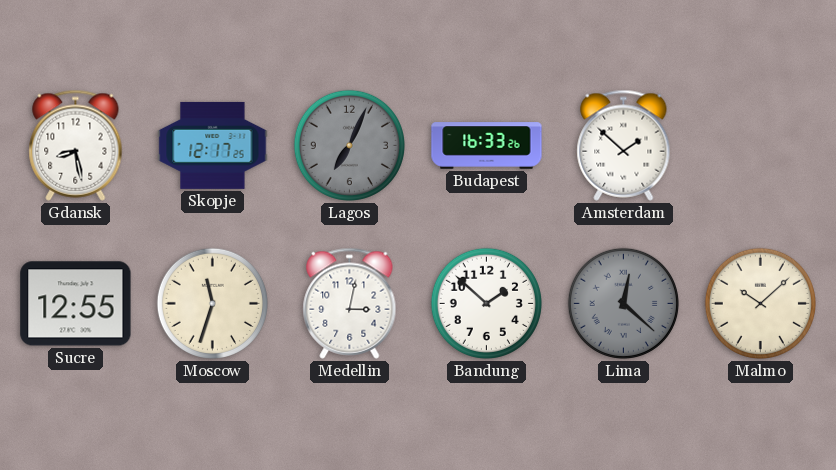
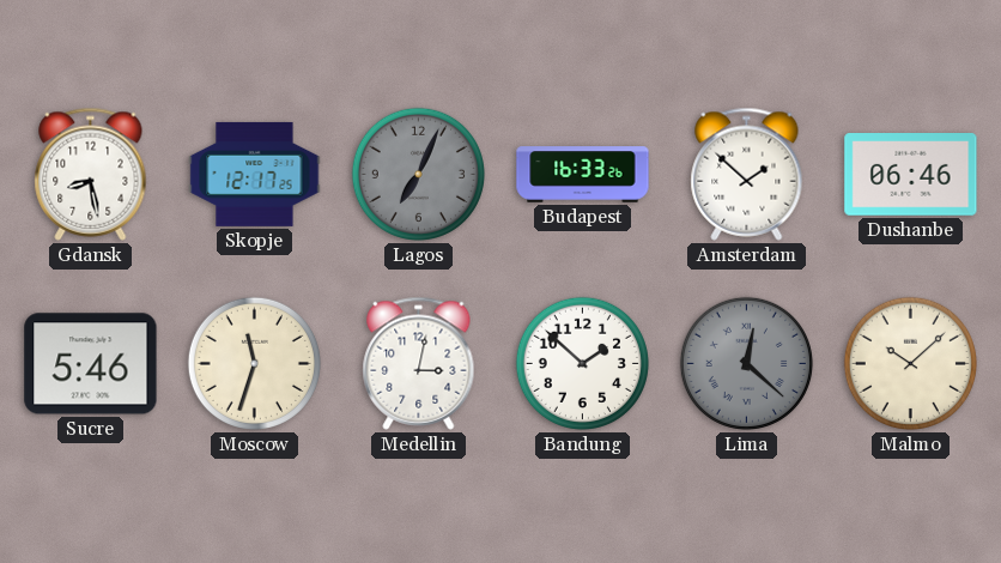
Dushanbe: none -> 06:46 (911, 175)
Sucre: 12:55 -> 5:46 (91, 364)
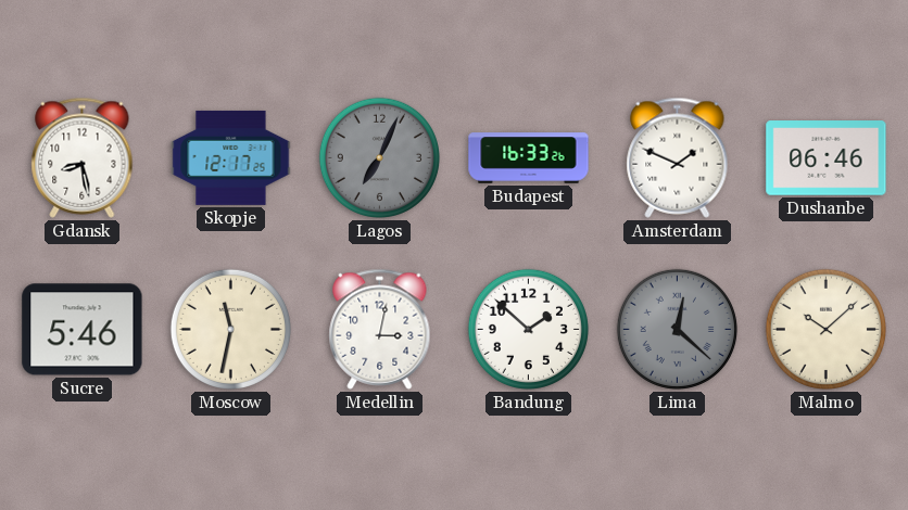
Amsterdam: 1:52 -> 1:49 (678, 157)
Moscow: 11:33 -> 11:32 (230, 329)
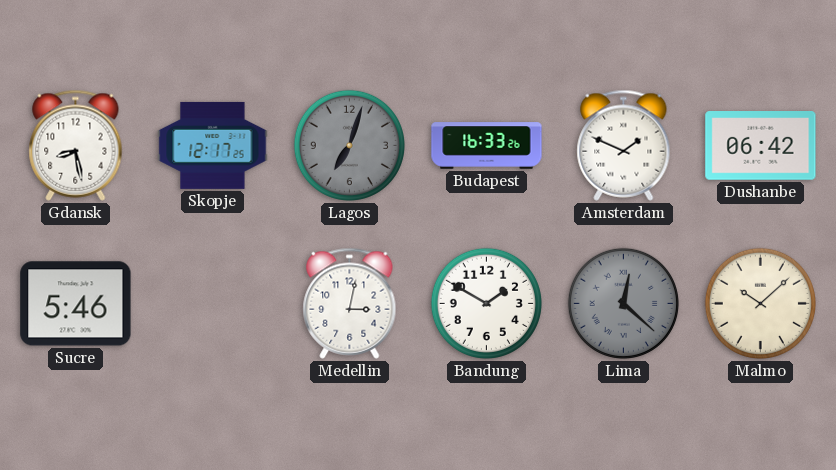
Lagos: 7:04 -> 7:03 (349, 145)
Dushanbe: 06:46 -> 06:42 (761, 146)
Moscow: 11:32 -> none (230, 329)
Bandung: 1:52 -> 1:50 (486, 303)
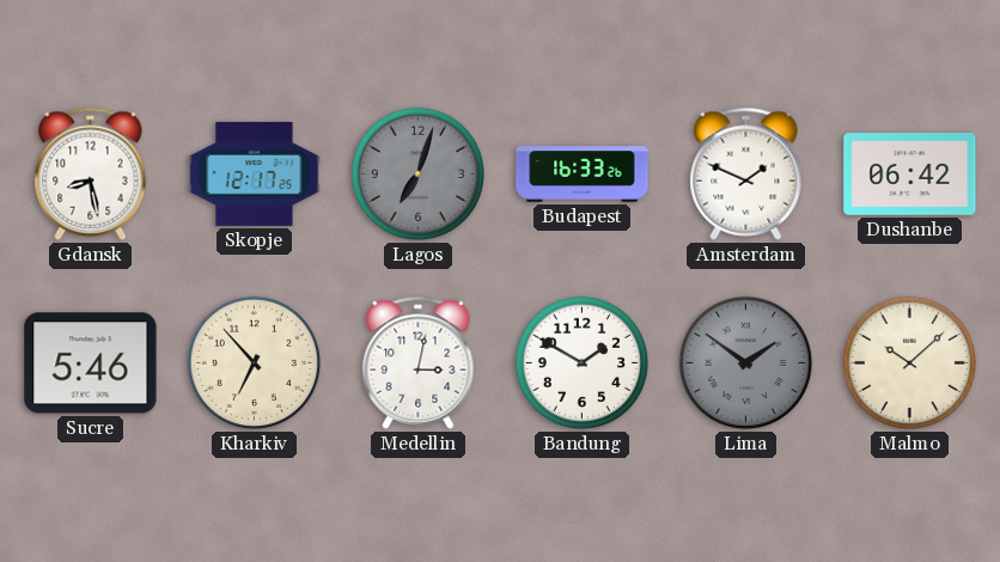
Kharkiv: none -> 6:53 (254, 362)
Lima: 12:22 -> 1:51 (745, 362)
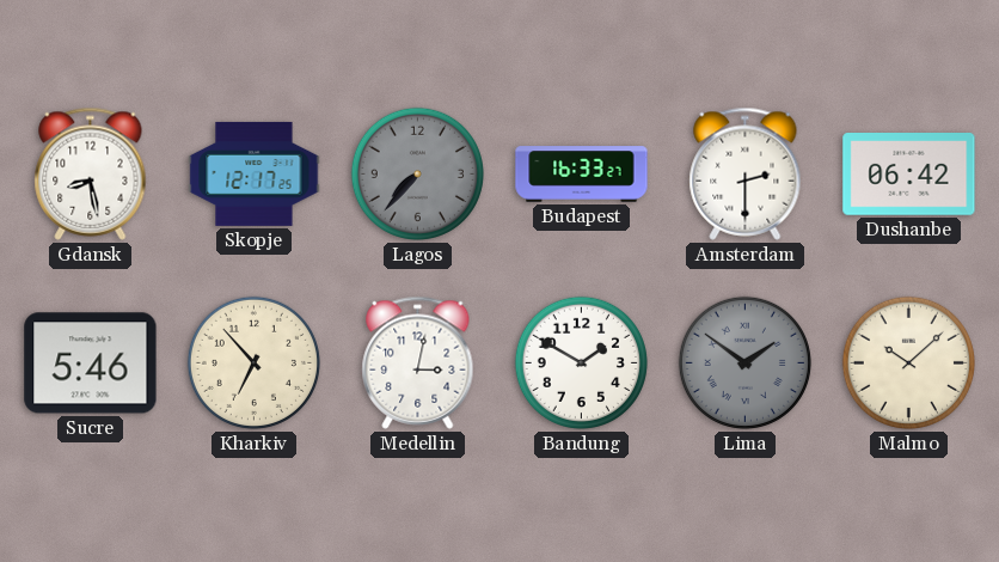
Lagos: 7:03 -> 7:37 (417, 173)
Budapest: 16:33:26 -> 16:33:27 (582, 175)
Amsterdam: 1:49 -> 2:30 (746, 173)
